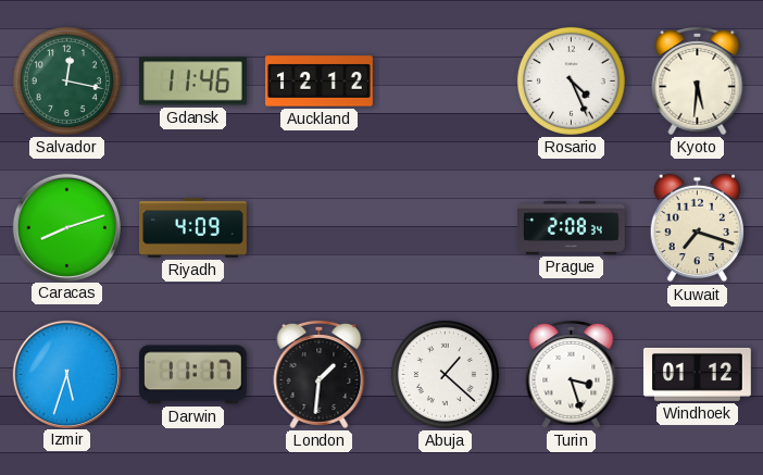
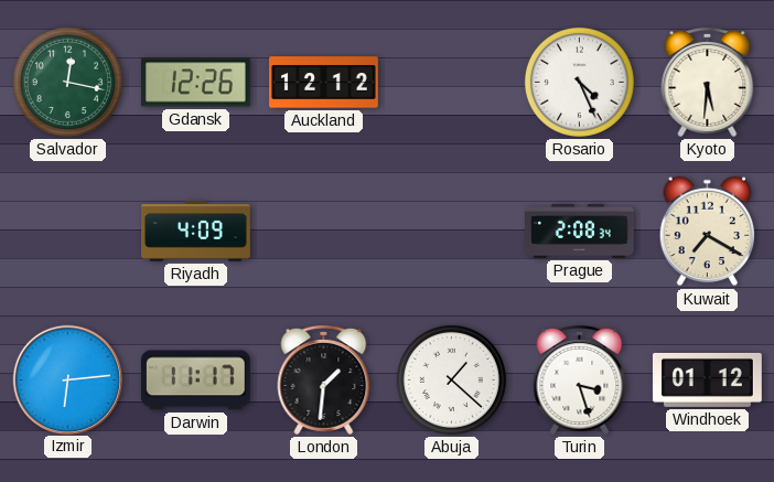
Gdansk: 11:46 -> 12:26 (195, 83)
Caracas: 8:12 -> none (66, 227)
Kuwait: 7:18 -> 7:20 (708, 232)
Izmir: 5:33 -> 6:14 (67, 379)
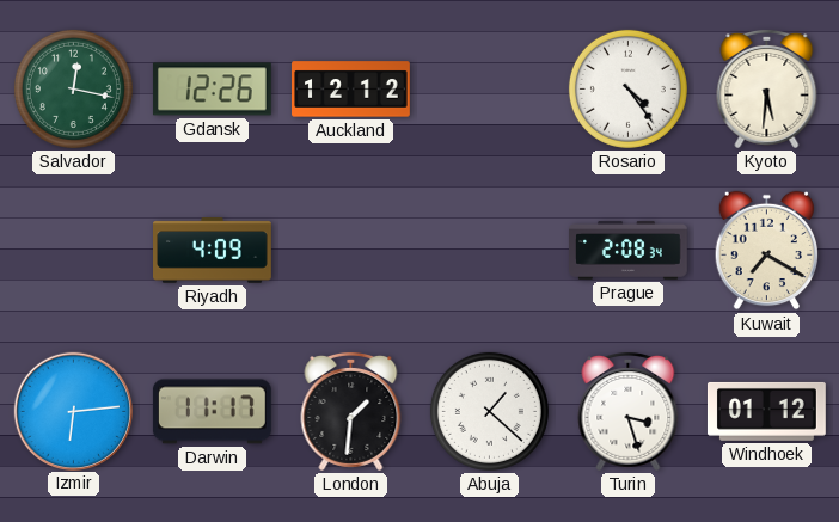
Rosario: 4:26 -> 4:24 (627, 88)
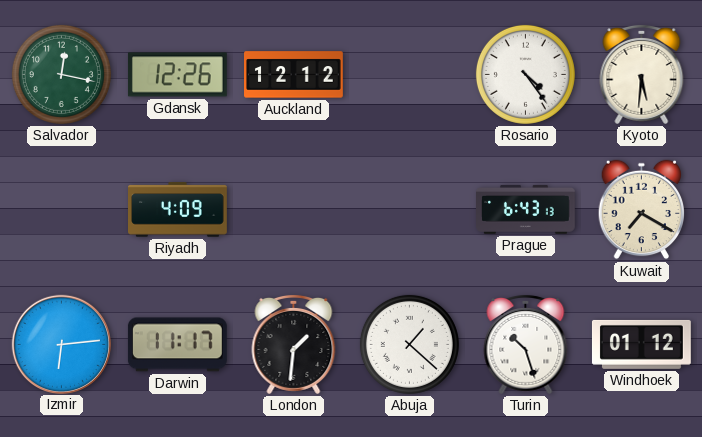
Prague: 2:08 -> 6:43 (526, 209)
Turin: 3:27 -> 10:27 (526, 344)
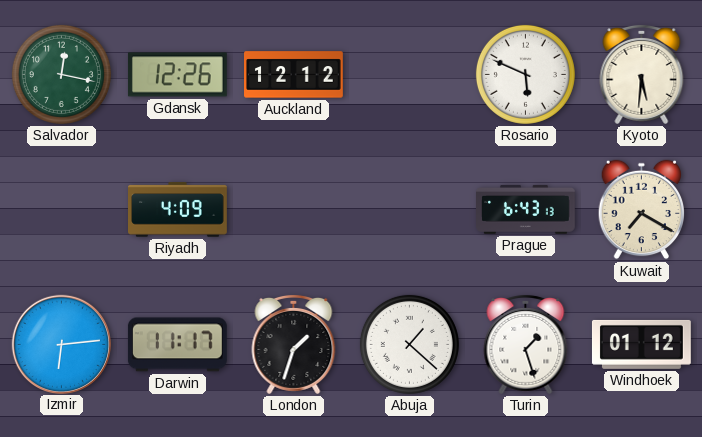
Rosario: 4:24 -> 5:49 (525, 74)
London: 1:31 -> 1:33 (294, 344)
Turin: 10:27 -> 1:27 (526, 344)
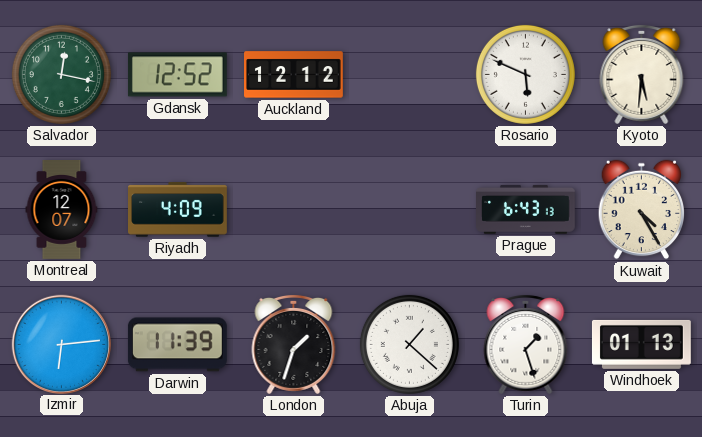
Gdansk: 12:26 -> 12:52 (177, 75)
Montreal: none -> 12:07 (62, 210)
Kuwait: 7:20 -> 4:25 (642, 210)
Darwin: 11:17 -> 11:39 (177, 345)
Windhoek: 01:12 -> 01:13 (641, 344)
